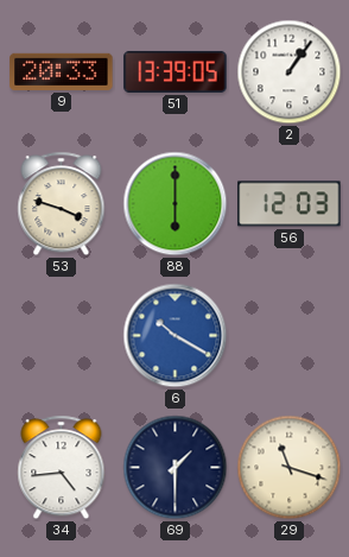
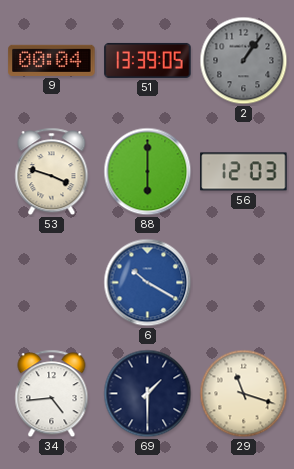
9: 20:33 -> 00:04 (52, 60)
2 dial: white -> grey (244, 61)
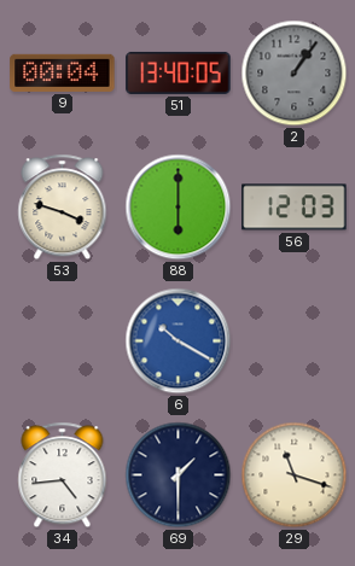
51: 13:39 -> 13:40 (179, 72)
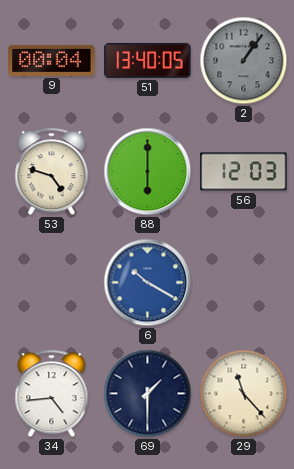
53: 3:48 -> 4:48 (52, 172)
29: 11:18 -> 11:23 (244, 394)
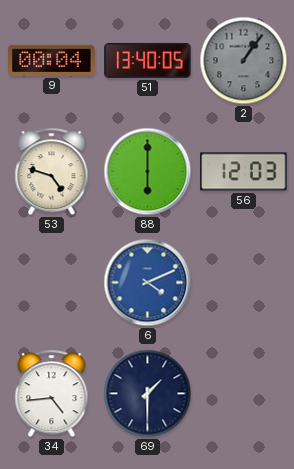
6: 10:20 -> 4:11 (148, 283)
29: 11:23 -> none (244, 394)
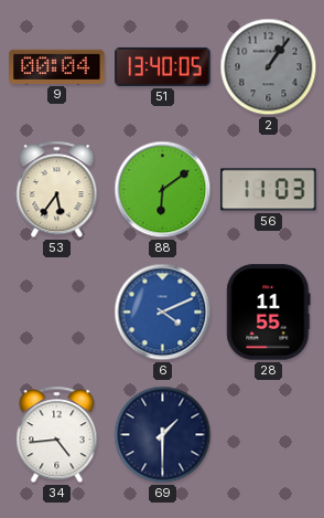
53: 4:48 -> 5:36 (57, 190)
88: 6:00 -> 6:09 (163, 190)
56: 12:03 -> 11:03 (269, 190)
28: none -> 11:55 (269, 313)
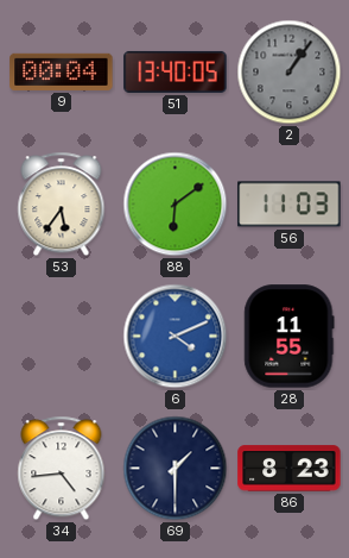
86: none -> 8:23 (290, 469)
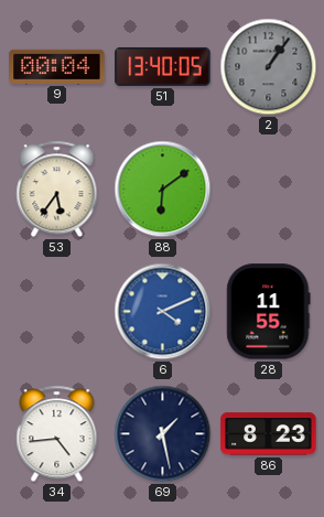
56: 11:03 -> none (290, 205)
69: 1:30 -> 1:28 (163, 434)
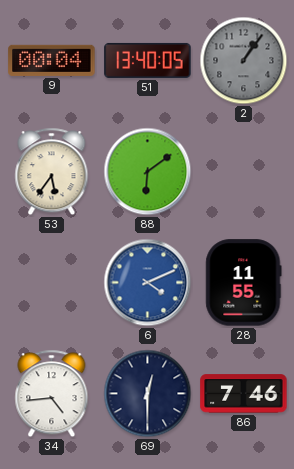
69: 1:28 -> 12:30 (148, 394)
86: 8:23 -> 7:46 (244, 394)
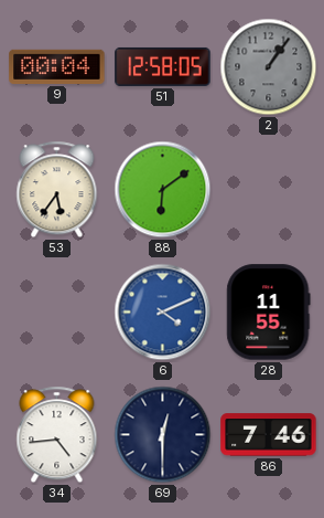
51: 13:40 -> 12:58 (163, 66)
